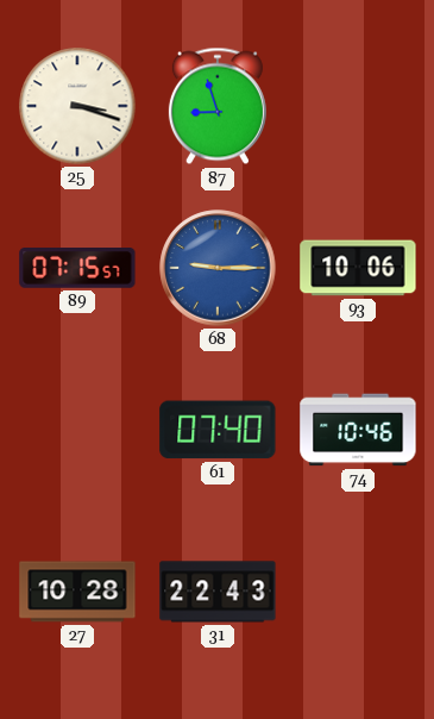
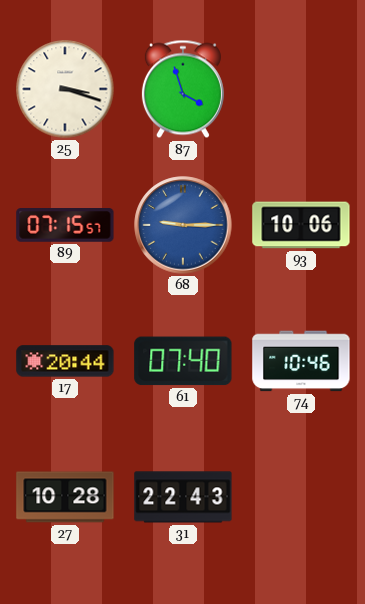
87: 8:57 -> 3:57 (183, 89)
17: none -> 20:44 (65, 361)
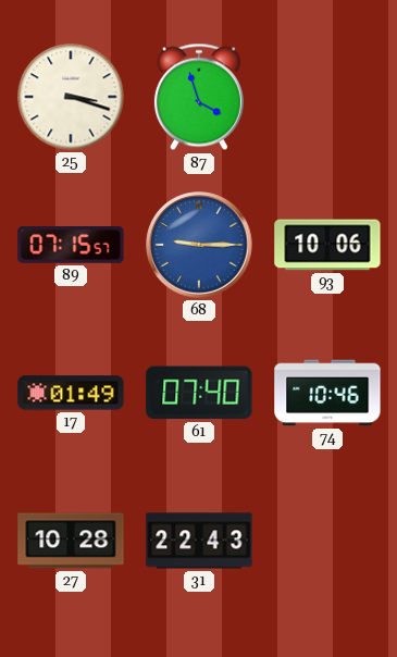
17: 20:44 -> 01:49 (71, 393)
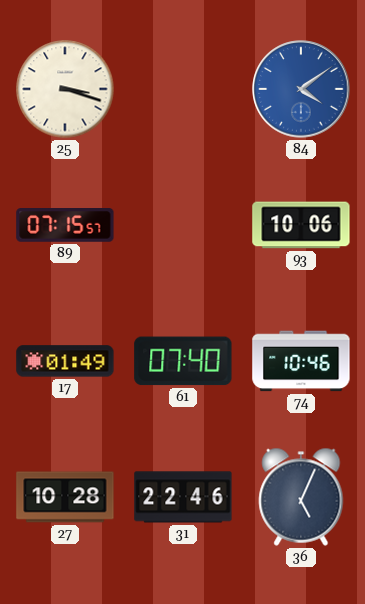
87: 3:57 -> none (199, 97)
84: none -> 4:09 (301, 89)
68: 9:15 -> none (199, 245)
31: 22:43 -> 22:46 (183, 497)
36: none -> 5:04 (301, 497)
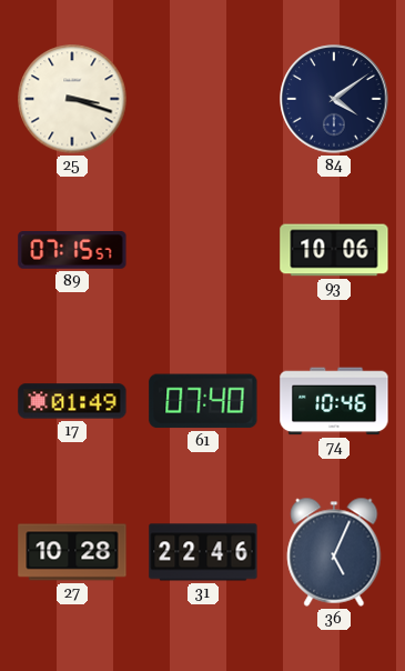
84 dial: blue -> navy (334, 99)
